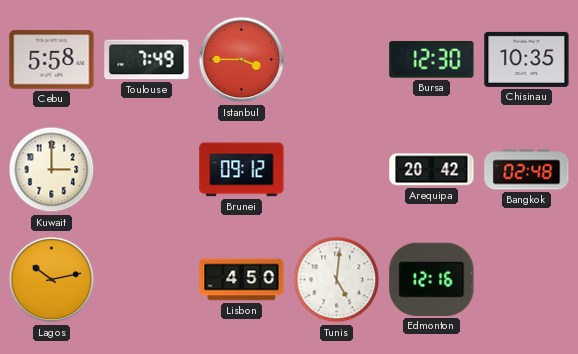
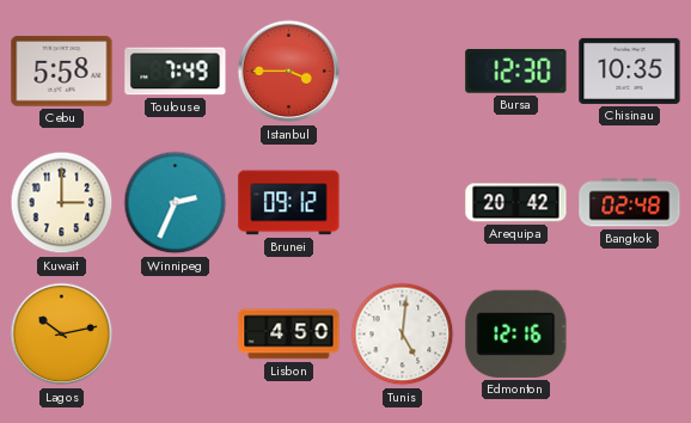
Winnipeg: none -> 2:34 (176, 203)
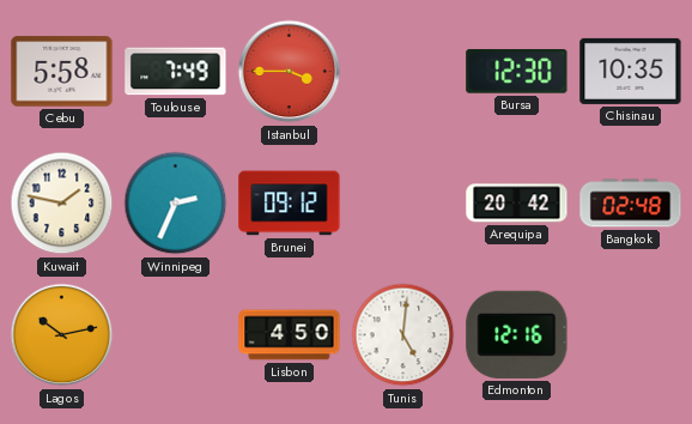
Kuwait: 3:00 -> 1:47 (62, 204)
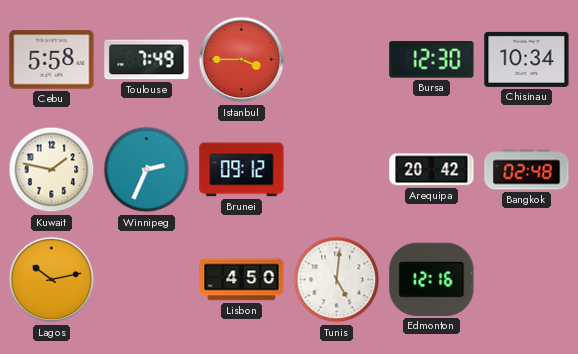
Chisinau: 10:35 -> 10:34 (527, 59)
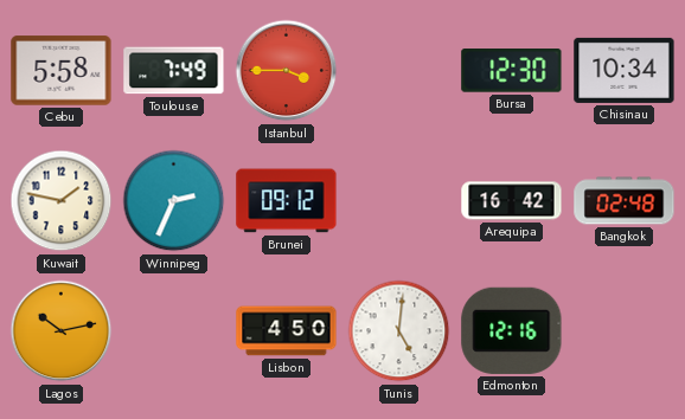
Arequipa: 20:42 -> 16:42 (512, 201)
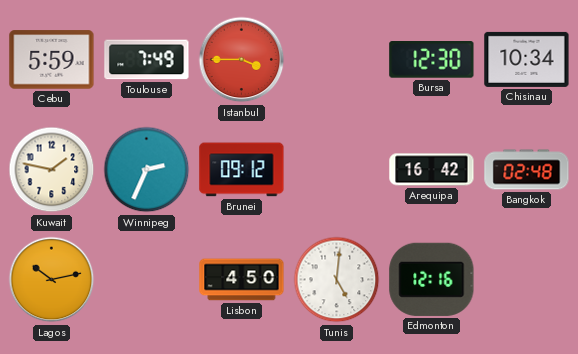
Cebu: 5:58 -> 5:59 (52, 60)
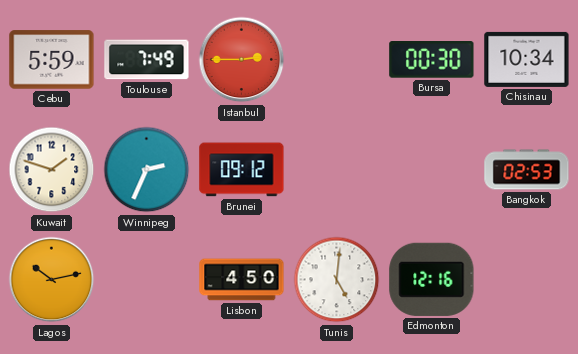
Istanbul: 3:45 -> 2:45 (242, 60)
Bursa: 12:30 -> 00:30 (432, 60)
Kuwait: 1:47 -> 1:48 (52, 170)
Arequipa: 16:42 -> none (432, 170)
Bangkok: 02:48 -> 02:53 (527, 170)
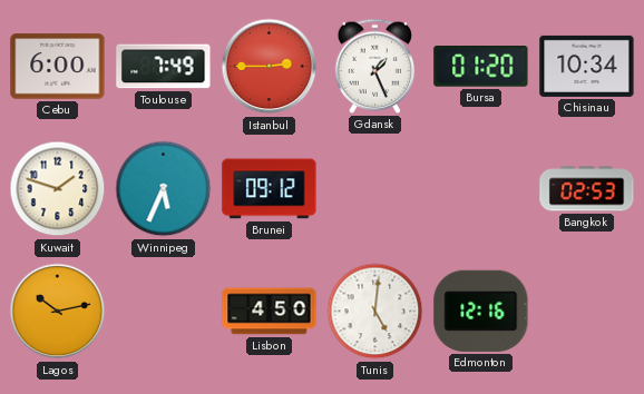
Cebu: 5:59 -> 6:00 (58, 67)
Gdansk: none -> 1:26 (375, 66)
Bursa: 00:30 -> 01:20 (481, 67)
Winnipeg: 2:34 -> 5:34 (164, 189)
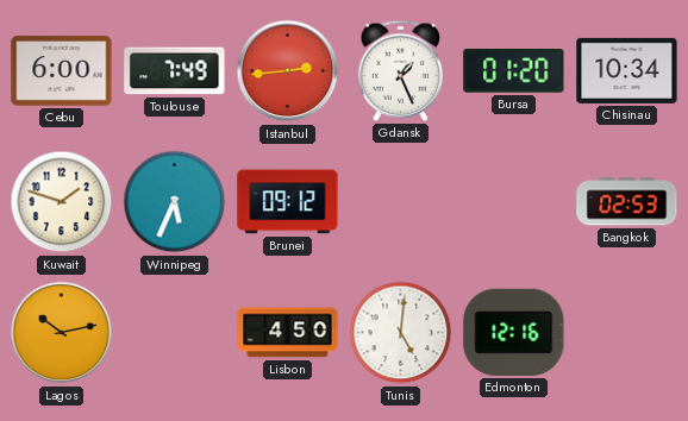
Istanbul: 2:45 -> 2:44 (288, 71)
